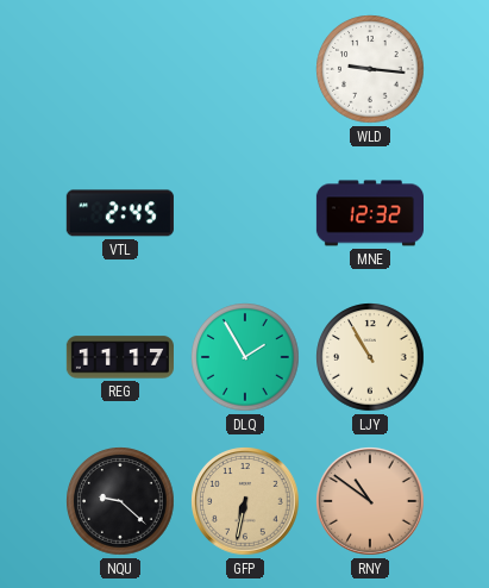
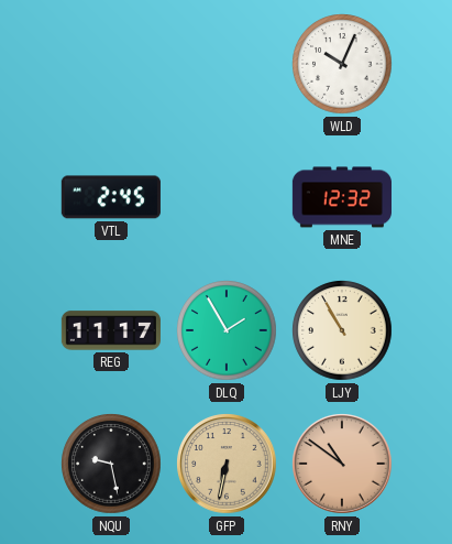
WLD: 9:16 -> 10:04 (342, 64)
NQU: 9:22 -> 9:28 (111, 464)
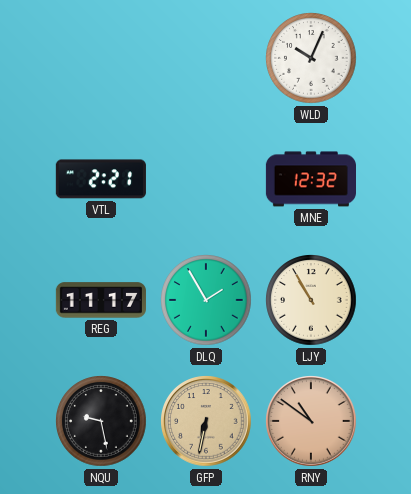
VTL: 2:45 -> 2:21 (101, 179)
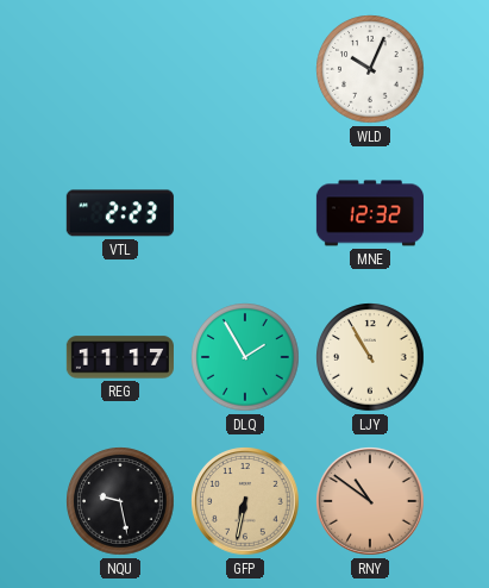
VTL: 2:21 -> 2:23 (120, 213)
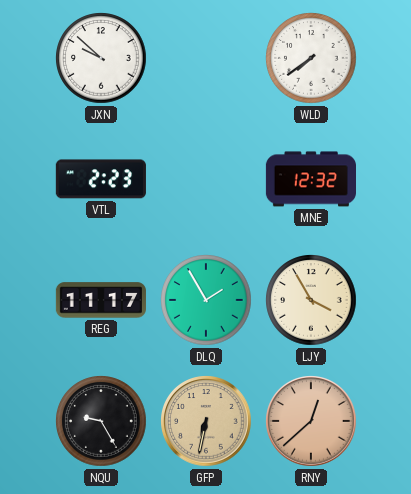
JXN: none -> 9:52 (101, 58)
WLD: 10:04 -> 7:39 (311, 58)
LJY: 10:55 -> 3:55 (311, 300)
NQU: 9:28 -> 9:25 (101, 421)
RNY: 10:51 -> 12:38 (311, 421)
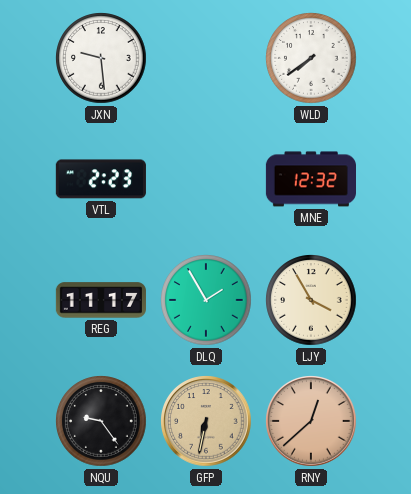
JXN: 9:52 -> 9:29 (101, 58)
NQU: 9:25 -> 9:24 (101, 421)
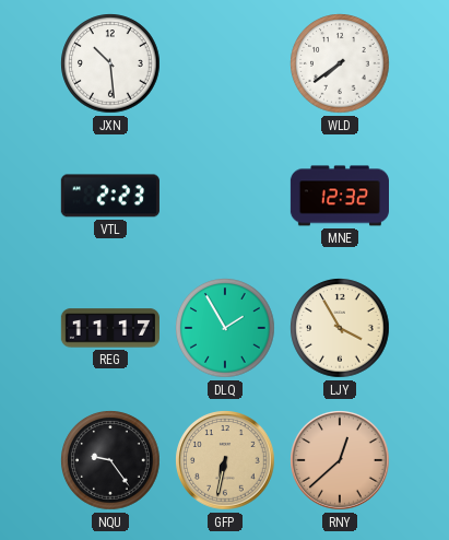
JXN: 9:29 -> 10:29 (110, 63)
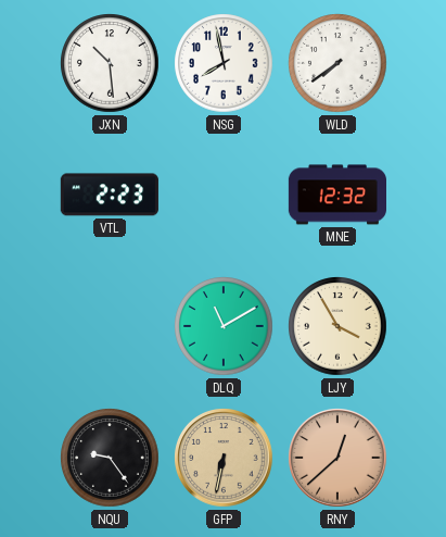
NSG: none -> 7:58 (224, 63)
REG: 11:17 -> none (110, 328)
DLQ: 1:55 -> 11:10 (224, 326)
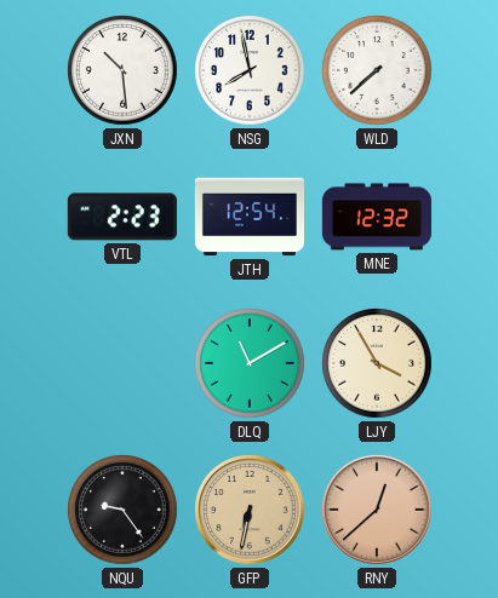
WLD: 7:39 -> 7:38 (377, 70)
JTH: none -> 12:54 (248, 217)
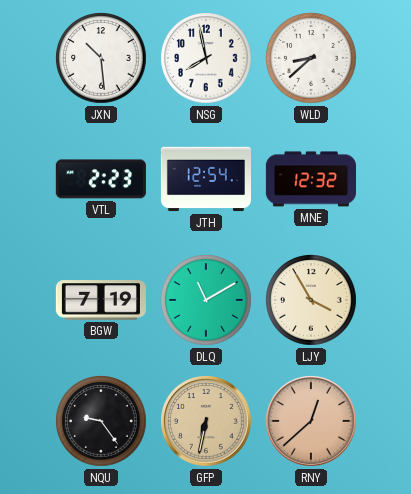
WLD: 7:38 -> 8:38 (311, 58)
BGW: none -> 7:19 (101, 300)
